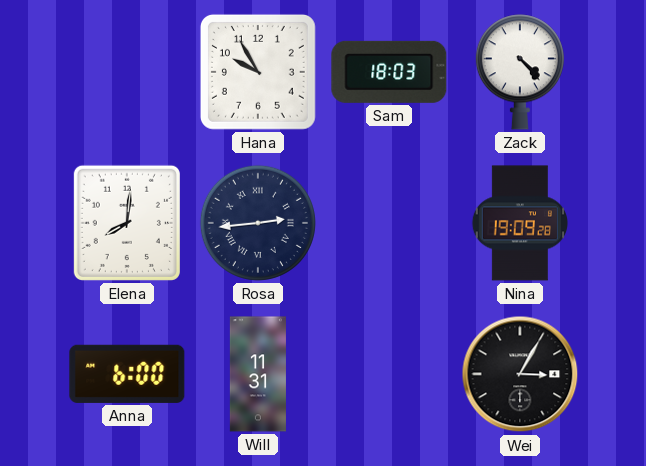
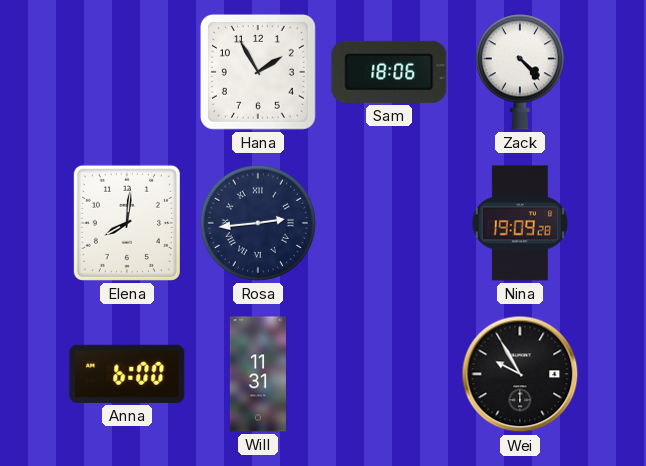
Hana: 9:55 -> 1:55 (258, 72)
Sam: 18:03 -> 18:06 (389, 72)
Wei: 3:05 -> 9:55 (520, 374)
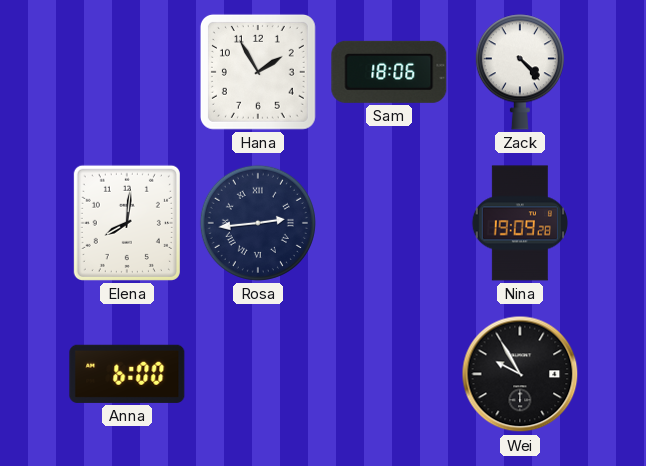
Will: 11:31 -> none (258, 374)
